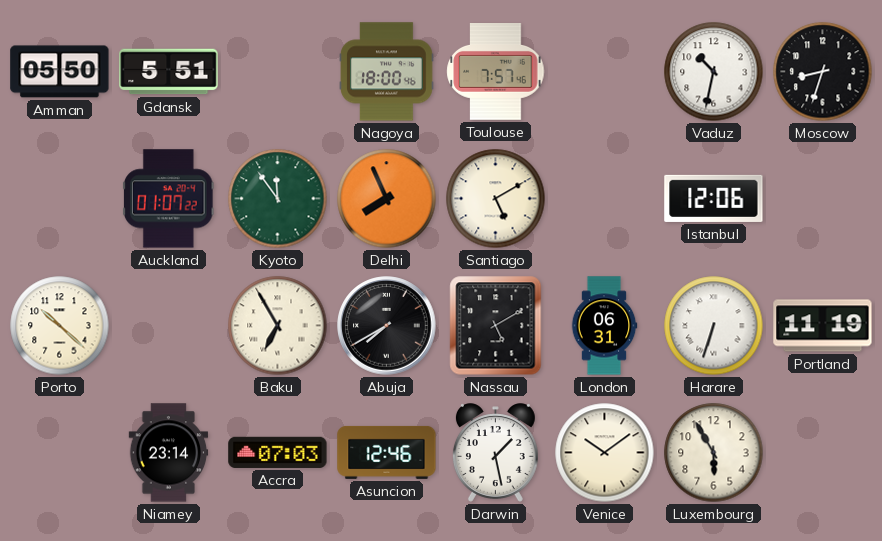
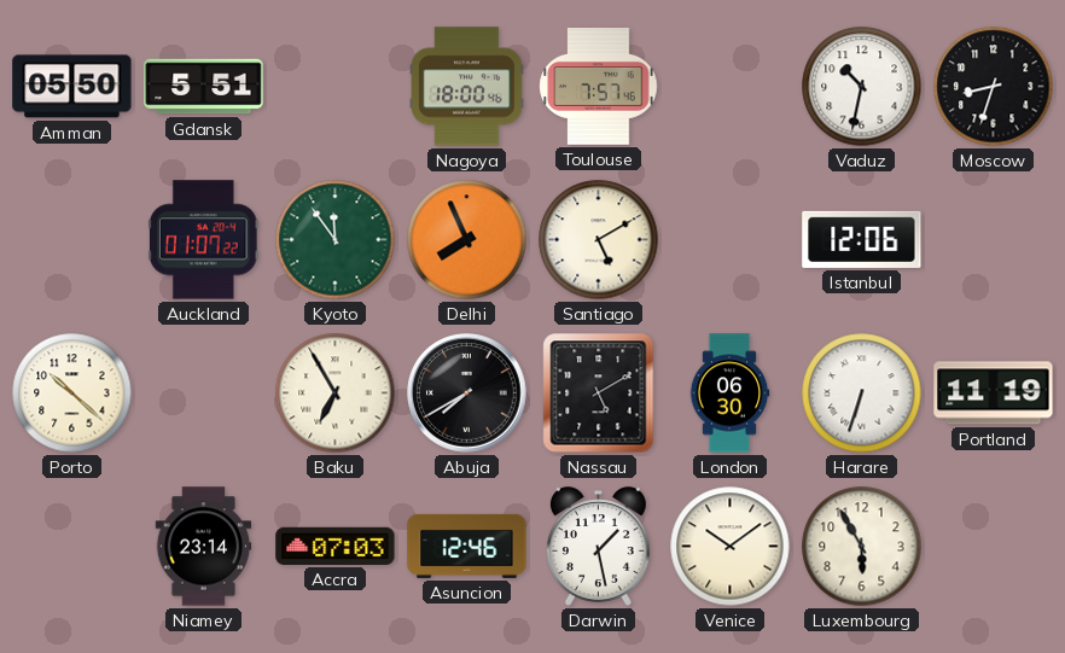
London: 06:31 -> 06:30 (729, 393)
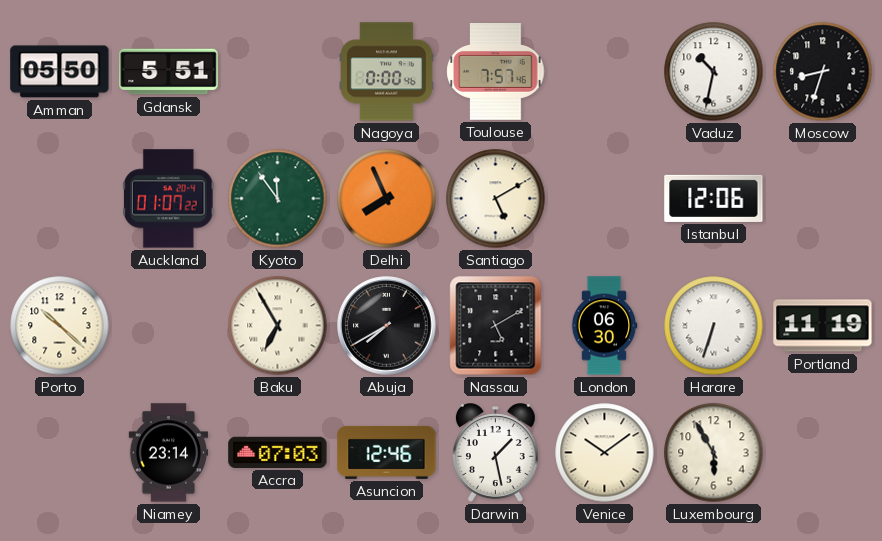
Nagoya: 18:00 -> 0:00 (387, 72)
